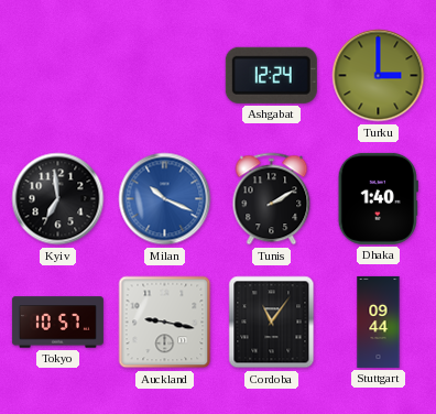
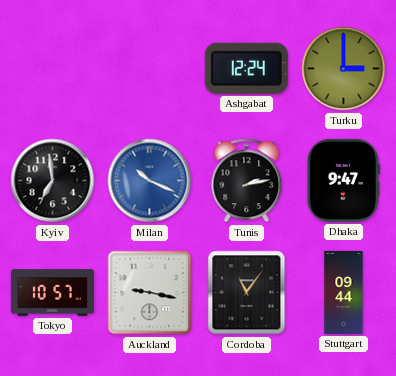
Tunis: 2:10 -> 2:13 (247, 181)
Dhaka: 1:40 -> 9:47 (343, 180)
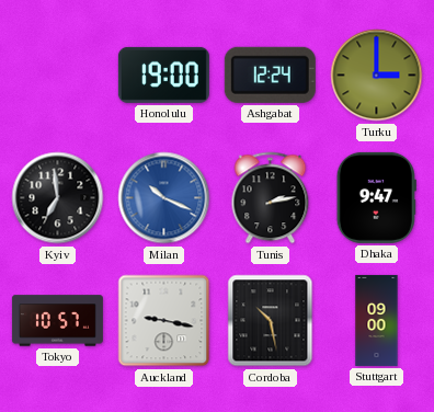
Honolulu: none -> 19:00 (163, 75)
Cordoba: 11:06 -> 10:28 (271, 321)
Stuttgart: 09:44 -> 09:00 (377, 320)
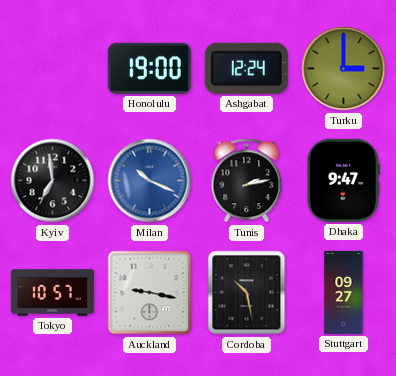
Stuttgart: 09:00 -> 09:27 (344, 292)
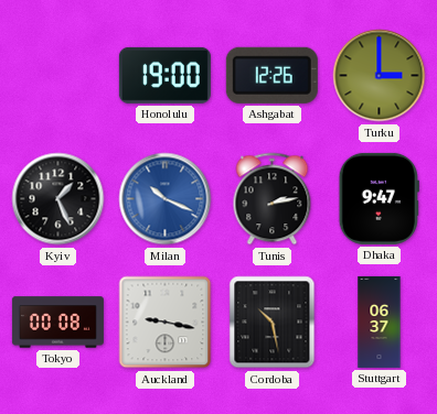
Ashgabat: 12:24 -> 12:26 (271, 75)
Kyiv: 6:59 -> 1:26 (58, 199)
Tokyo: 10:57 -> 00:08 (57, 323)
Stuttgart: 09:27 -> 06:37 (380, 322)
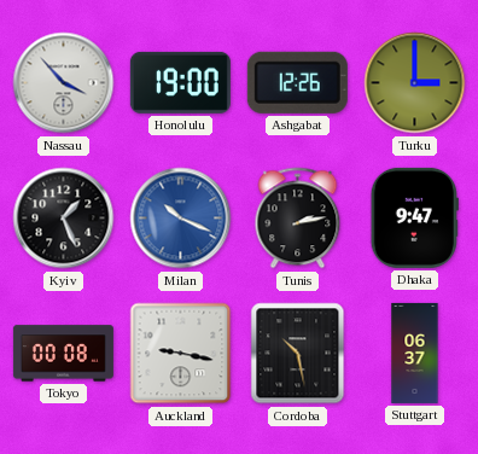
Nassau: none -> 3:53 (64, 83)
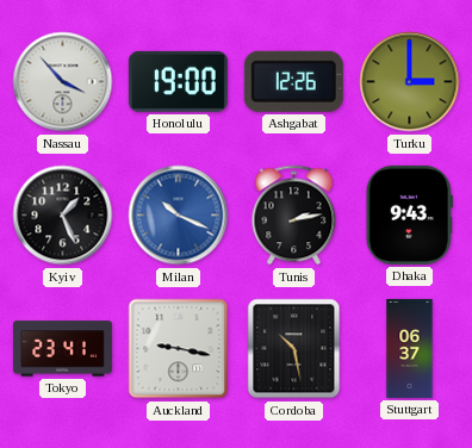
Dhaka: 9:47 -> 9:43 (409, 214)
Tokyo: 00:08 -> 23:41 (62, 349)
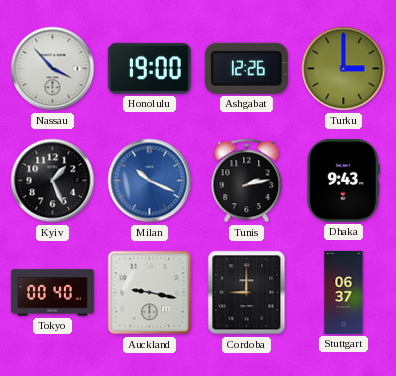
Tokyo: 23:41 -> 00:40 (52, 293)
Cordoba: 10:28 -> 9:00 (247, 293)
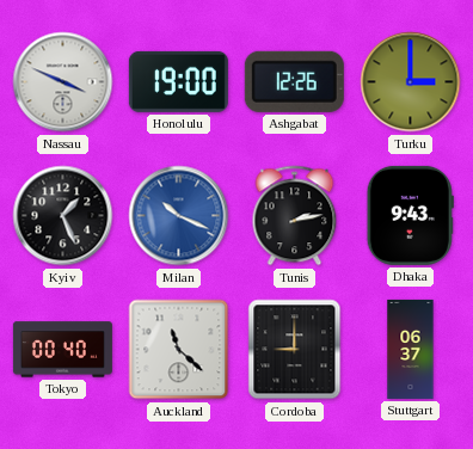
Nassau: 3:53 -> 3:49 (63, 82)
Auckland: 9:17 -> 11:22 (179, 350)
